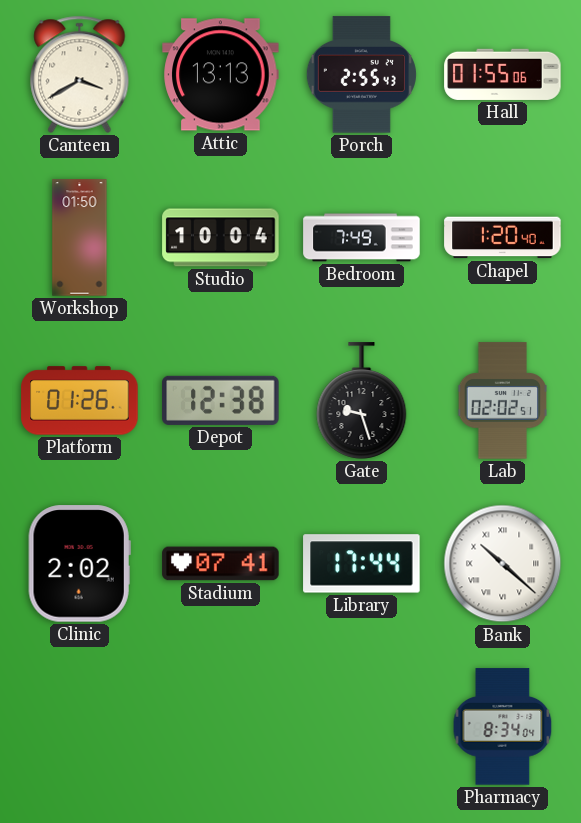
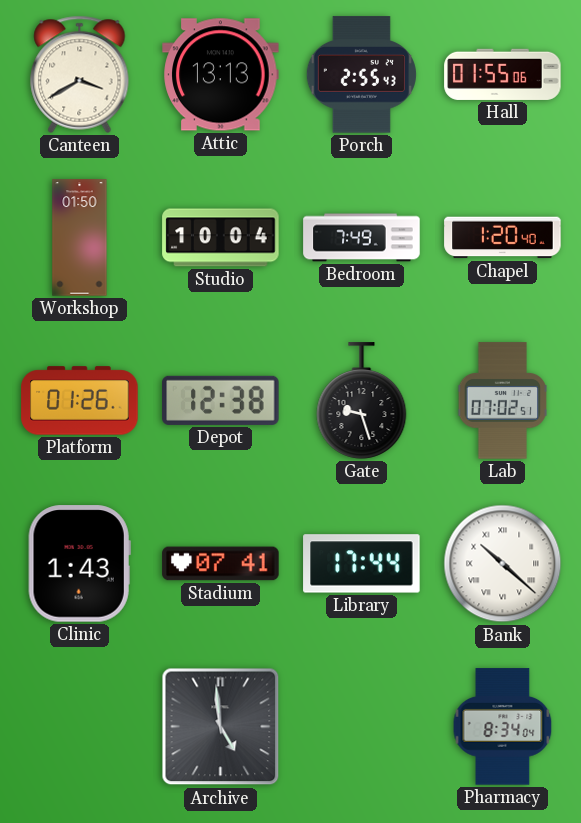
Lab: 02:02 -> 07:02 (503, 401)
Clinic: 2:02 -> 1:43 (79, 564)
Archive: none -> 4:59 (221, 727)
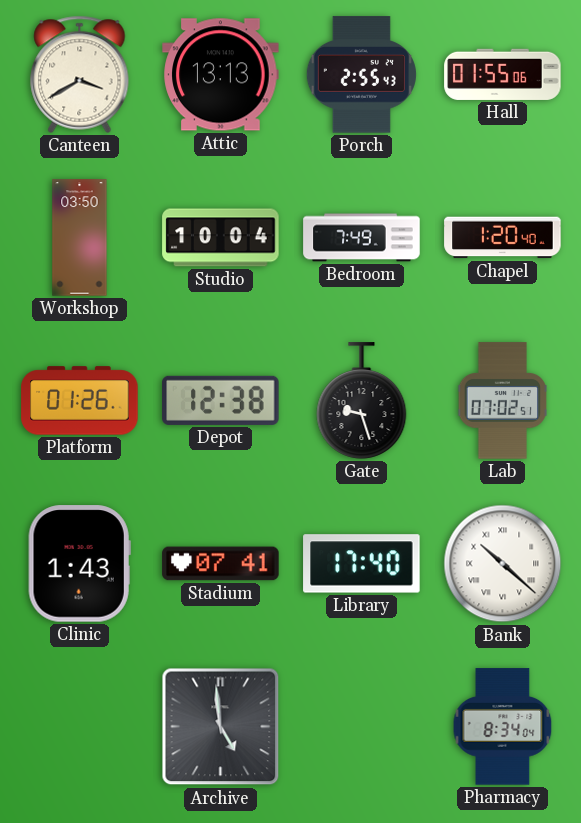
Workshop: 01:50 -> 03:50 (80, 238)
Library: 17:44 -> 17:40 (362, 564)
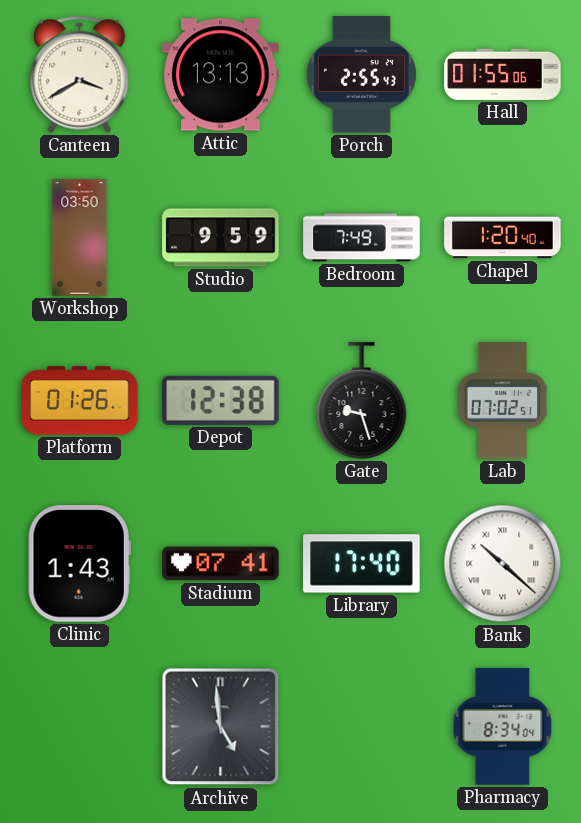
Studio: 10:04 -> 9:59 (221, 238)
